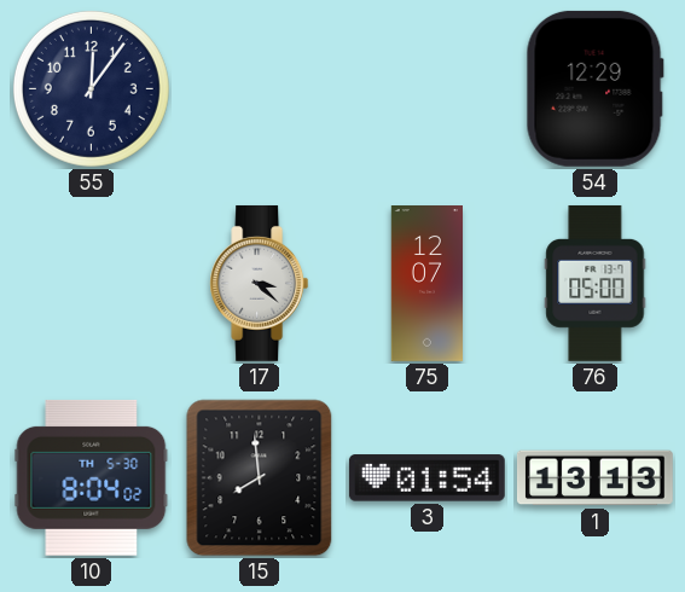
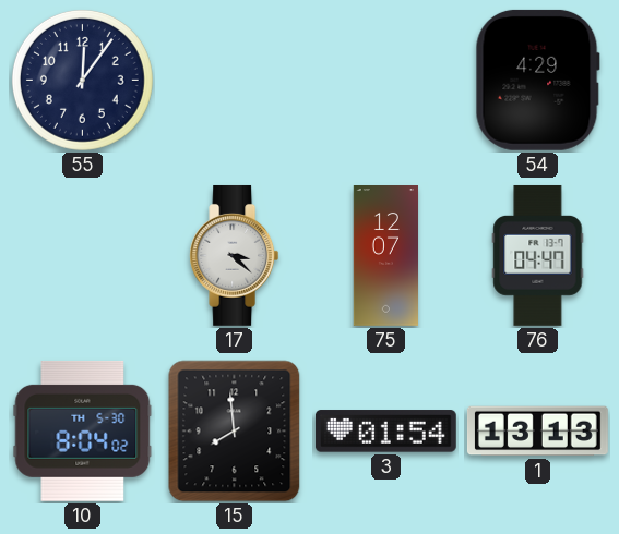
54: 12:29 -> 4:29 (537, 80)
76: 05:00 -> 04:47 (538, 256)
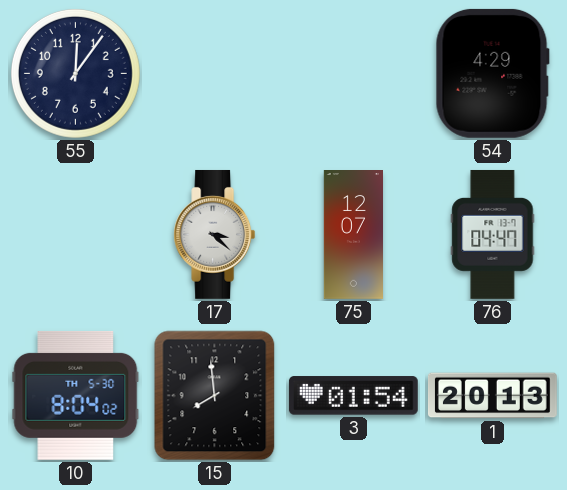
1: 13:13 -> 20:13 (492, 396)
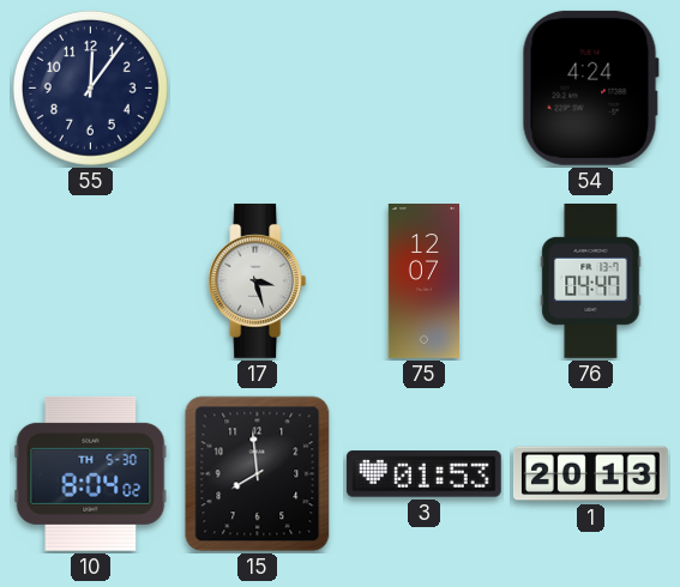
54: 4:29 -> 4:24 (590, 87)
17: 3:22 -> 3:27 (258, 280)
3: 01:54 -> 01:53 (423, 474)
